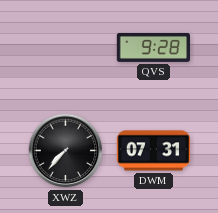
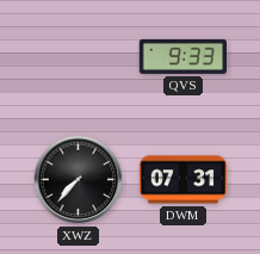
QVS: 9:28 -> 9:33 (182, 56)
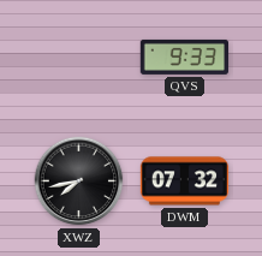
XWZ: 7:37 -> 7:43 (79, 181)
DWM: 07:31 -> 07:32 (185, 181)
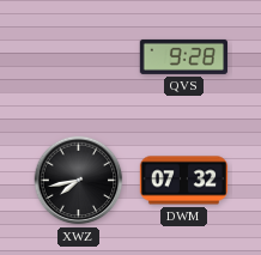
QVS: 9:33 -> 9:28 (183, 56)
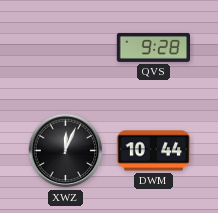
XWZ: 7:43 -> 12:04 (66, 151)
DWM: 07:32 -> 10:44 (154, 151)
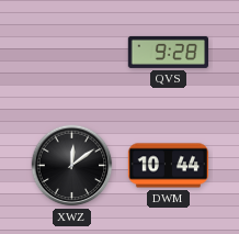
XWZ: 12:04 -> 12:09 (72, 166)
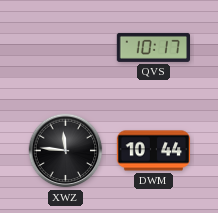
QVS: 9:28 -> 10:17 (153, 47)
XWZ: 12:09 -> 11:46 (66, 151)
